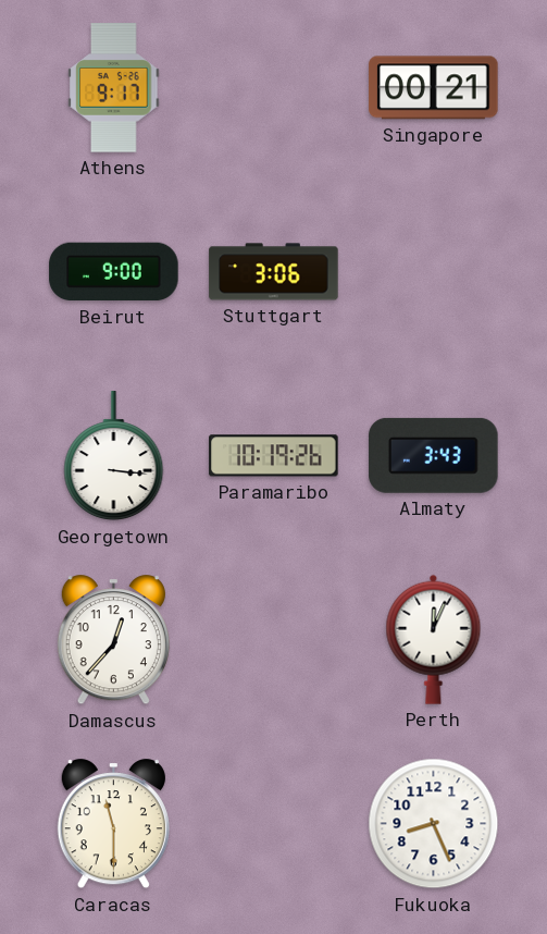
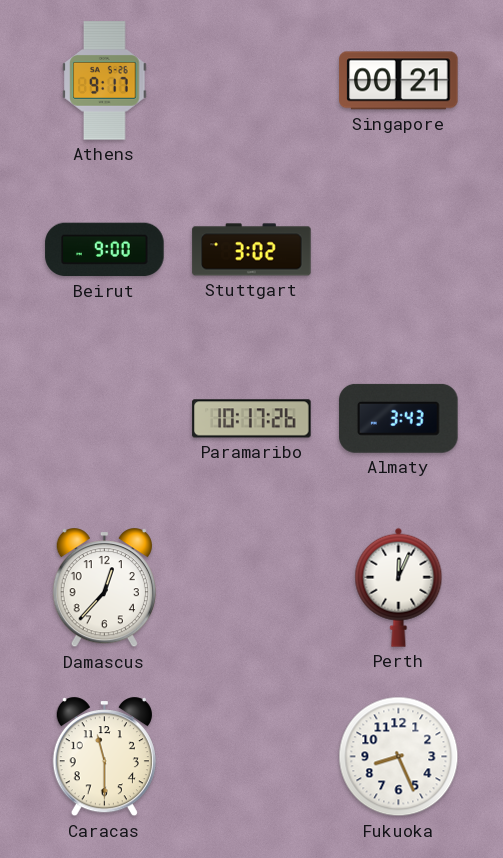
Stuttgart: 3:06 -> 3:02 (252, 250)
Georgetown: 3:16 -> none (114, 456)
Paramaribo: 10:19 -> 10:17 (252, 419)
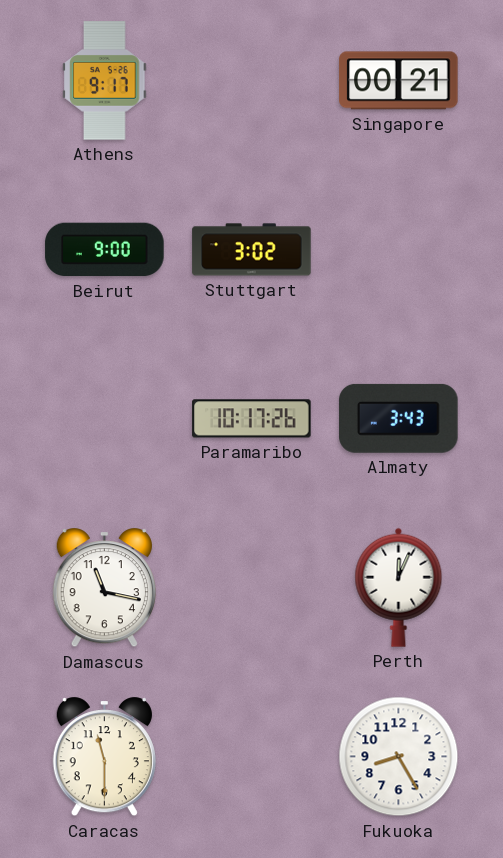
Damascus: 12:37 -> 11:17 (104, 588)
Fukuoka: 8:26 -> 8:25 (399, 757)
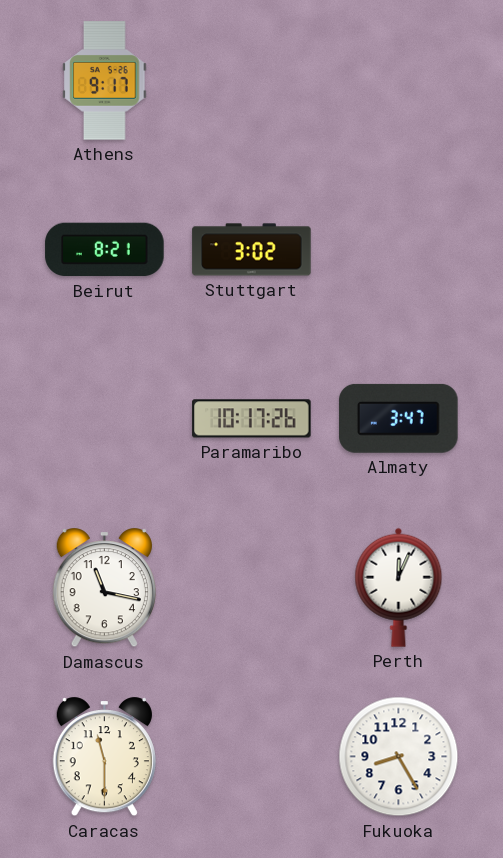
Singapore: 00:21 -> none (399, 81)
Beirut: 9:00 -> 8:21 (105, 250)
Almaty: 3:43 -> 3:47 (399, 418)
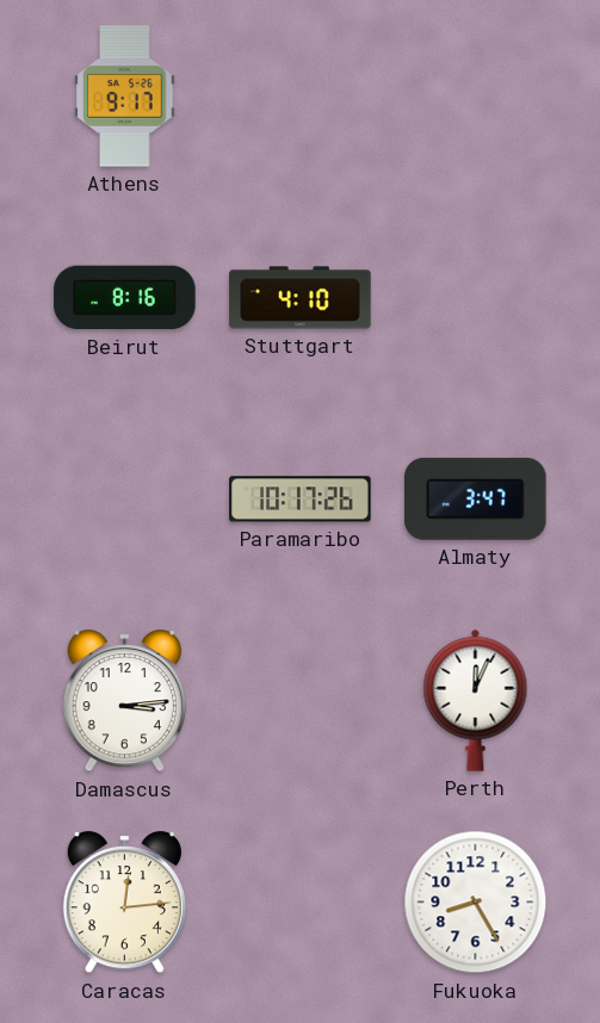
Beirut: 8:21 -> 8:16 (125, 298)
Stuttgart: 3:02 -> 4:10 (301, 298)
Damascus: 11:17 -> 3:14 (124, 701)
Caracas: 11:30 -> 12:14 (124, 903)
